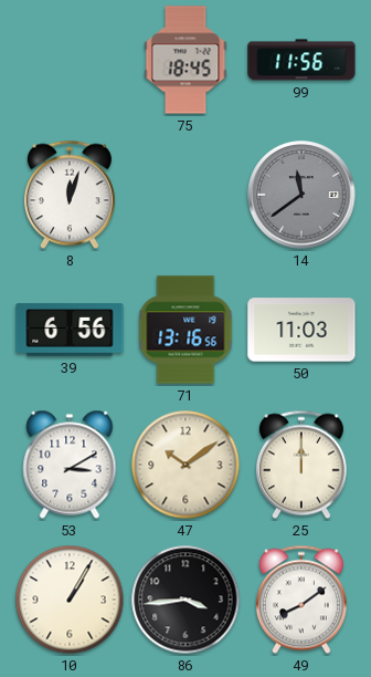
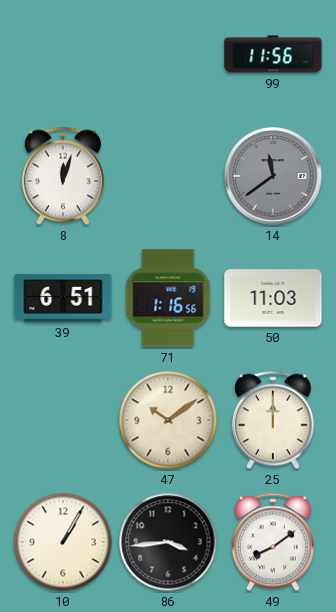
75: 18:45 -> none (185, 60)
39: 6:56 -> 6:51 (63, 298)
71: 13:16 -> 1:16 (168, 298)
53: 3:10 -> none (70, 465)
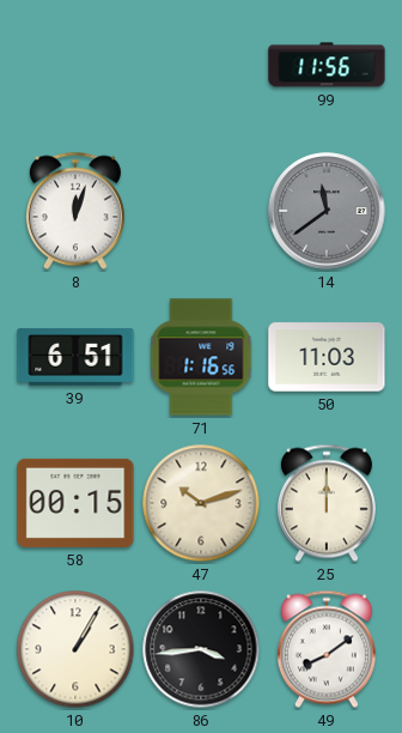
58: none -> 00:15 (75, 503)
47: 10:09 -> 10:12 (201, 503)
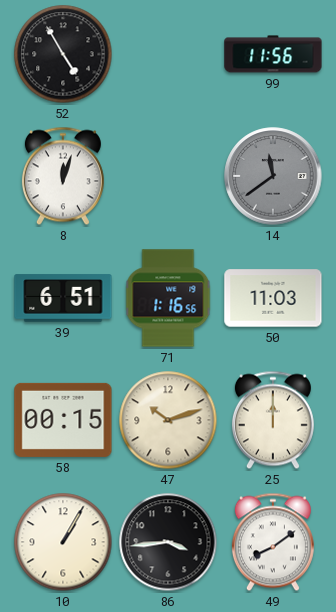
52: none -> 4:55 (63, 54)
